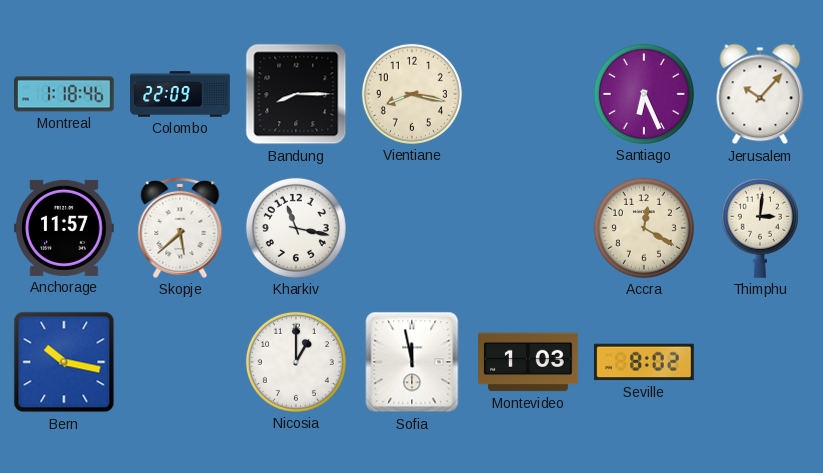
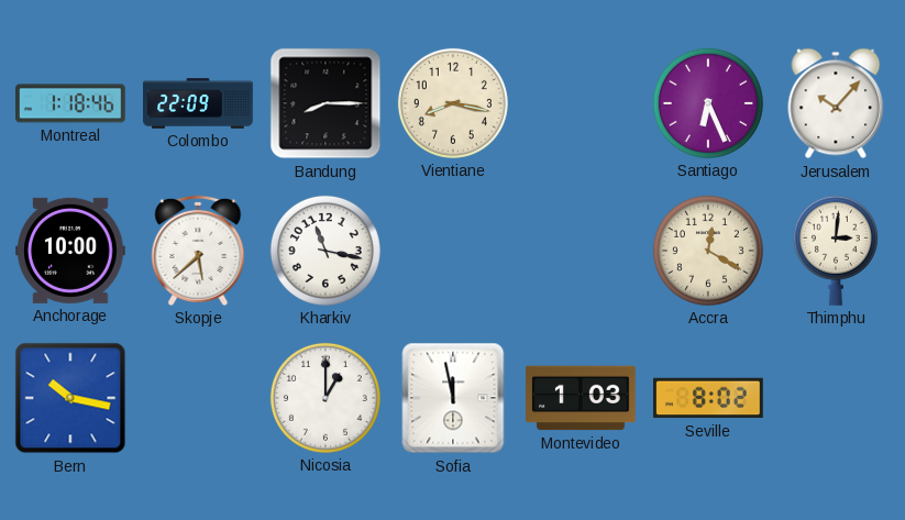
Anchorage: 11:57 -> 10:00 (71, 251)
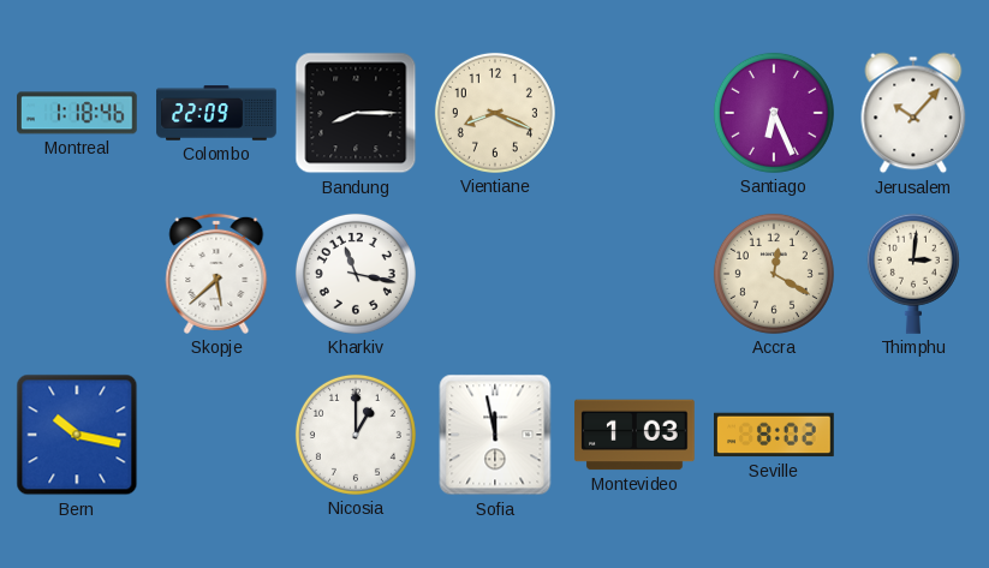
Vientiane: 8:17 -> 8:19 (495, 113)
Anchorage: 10:00 -> none (71, 251)
